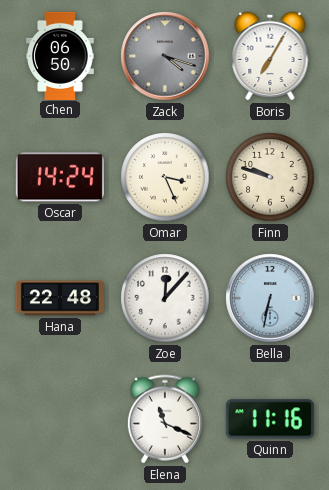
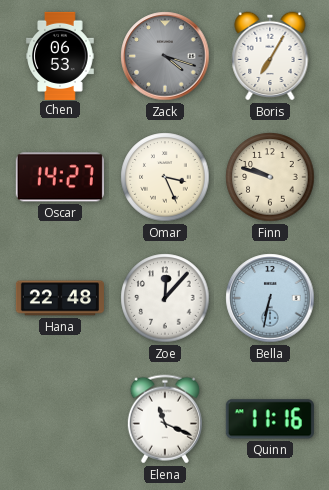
Chen: 06:50 -> 06:53 (60, 55)
Oscar: 14:24 -> 14:27 (60, 177)
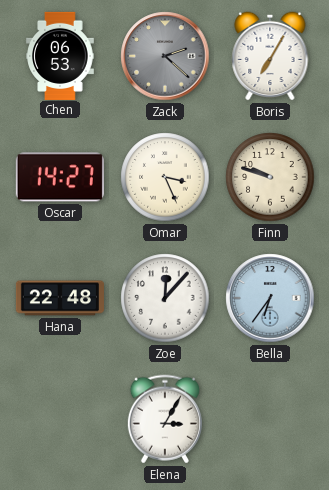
Zack: 4:18 -> 2:22 (165, 56)
Bella: 6:32 -> 6:36 (270, 298)
Elena: 11:19 -> 3:05 (165, 419)
Quinn: 11:16 -> none (270, 419)
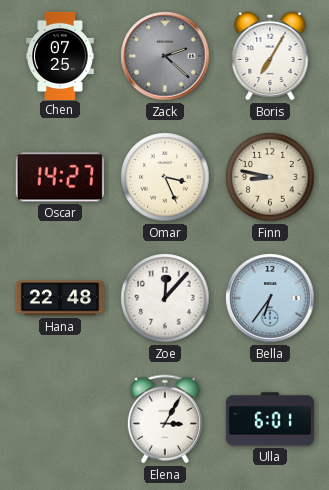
Chen: 06:53 -> 07:25 (60, 55)
Finn: 9:48 -> 8:47 (270, 177)
Ulla: none -> 6:01 (270, 419)
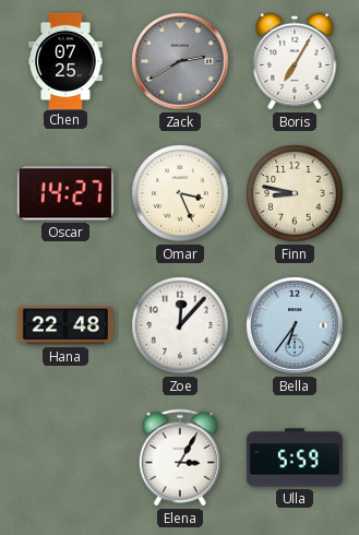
Zack: 2:22 -> 2:40 (180, 61)
Ulla: 6:01 -> 5:59 (295, 457)
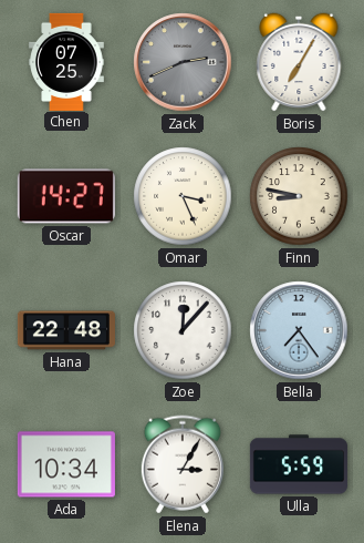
Zack: 2:40 -> 2:41 (183, 62)
Bella: 6:36 -> 7:24 (299, 330)
Ada: none -> 10:34 (66, 464)
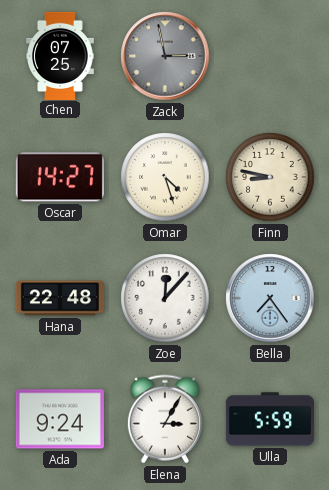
Zack: 2:41 -> 2:58 (165, 56)
Boris: 7:05 -> none (299, 62)
Omar: 3:26 -> 4:27 (165, 177)
Ada: 10:34 -> 9:24 (60, 419)
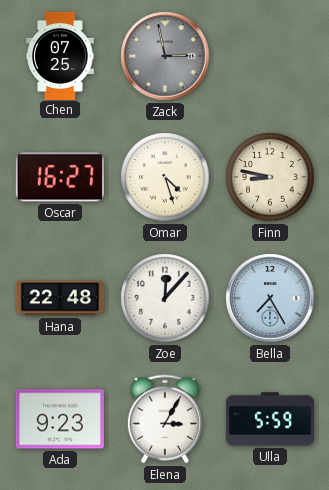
Oscar: 14:27 -> 16:27 (60, 177)
Bella: 7:24 -> 7:25 (270, 298)
Ada: 9:24 -> 9:23 (60, 419)
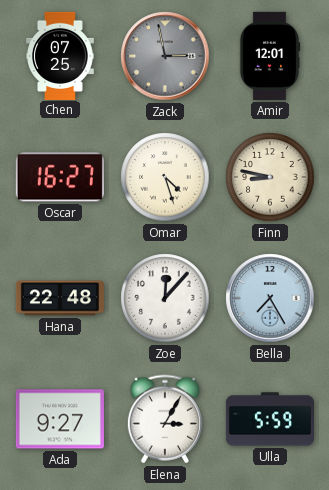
Amir: none -> 12:01 (270, 56)
Ada: 9:23 -> 9:27 (60, 419)
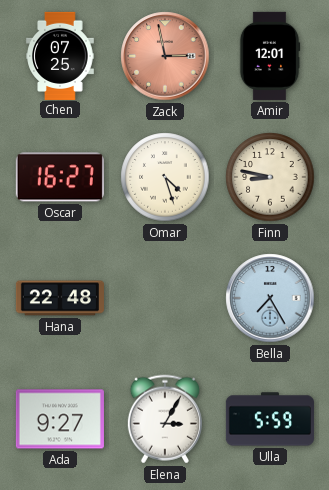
Zack dial: grey -> salmon (165, 56)
Zoe: 12:07 -> none (165, 298)
